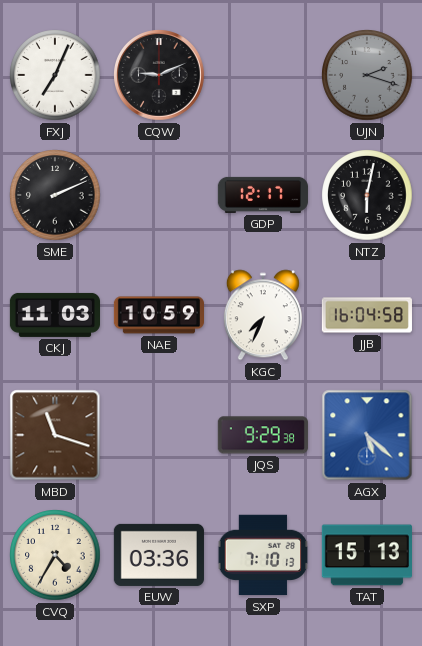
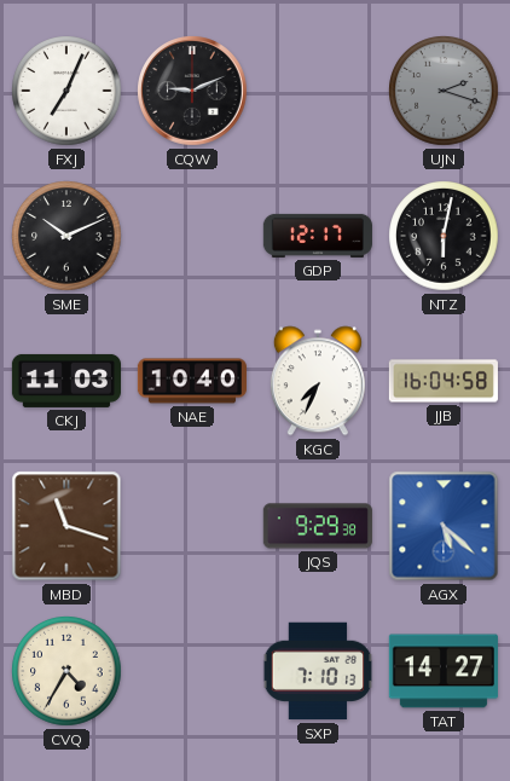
SME: 2:11 -> 10:11 (66, 236)
NAE: 10:59 -> 10:40 (191, 381)
EUW: 03:36 -> none (159, 555)
TAT: 15:13 -> 14:27 (444, 671)
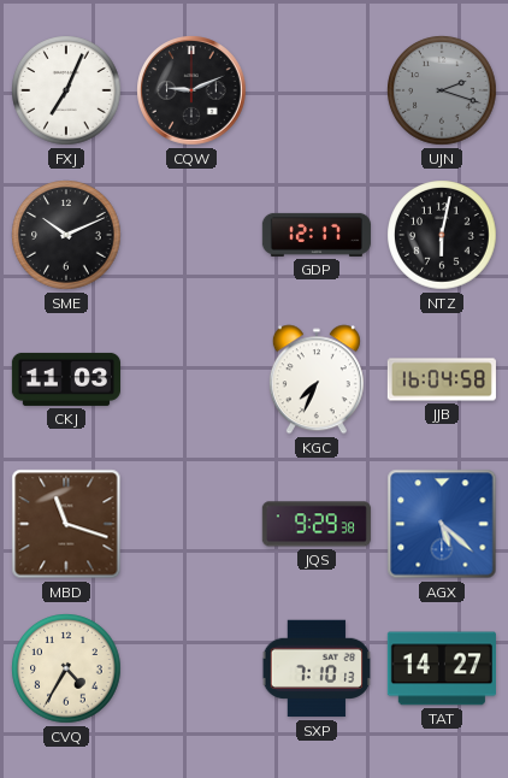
NAE: 10:40 -> none (191, 381)
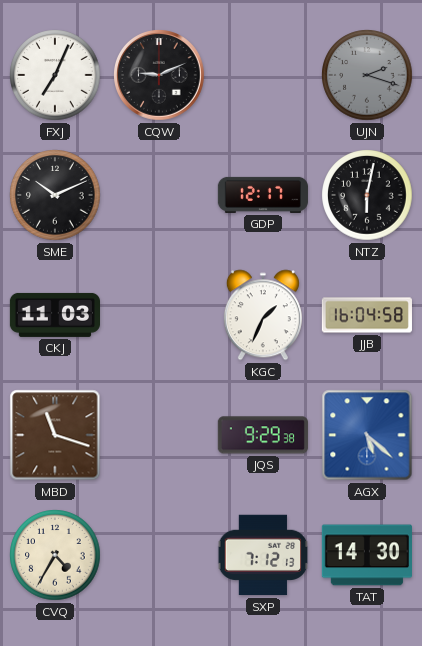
KGC: 7:34 -> 1:34 (263, 315)
SXP: 7:10 -> 7:12 (263, 555)
TAT: 14:27 -> 14:30 (367, 555)
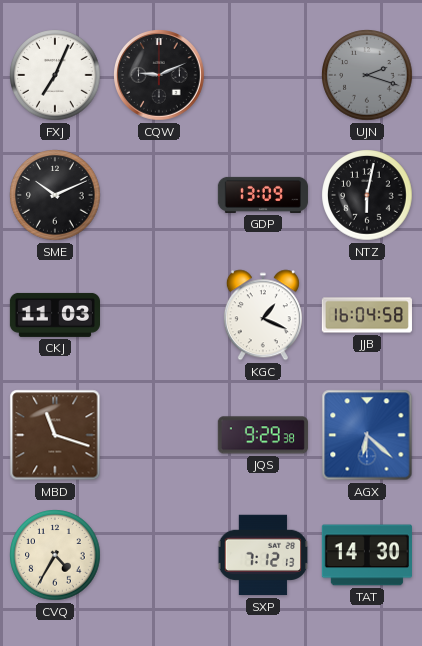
GDP: 12:17 -> 13:09 (263, 195)
KGC: 1:34 -> 1:19 (263, 315)
AGX: 5:22 -> 6:22 (367, 435)
